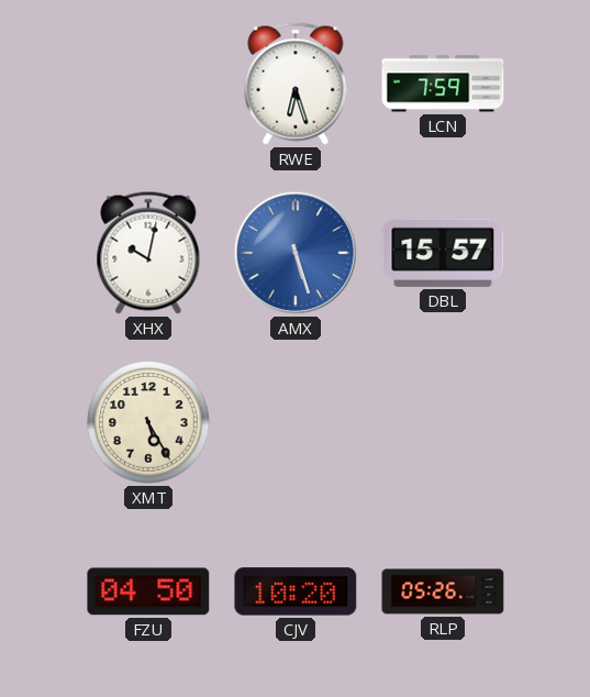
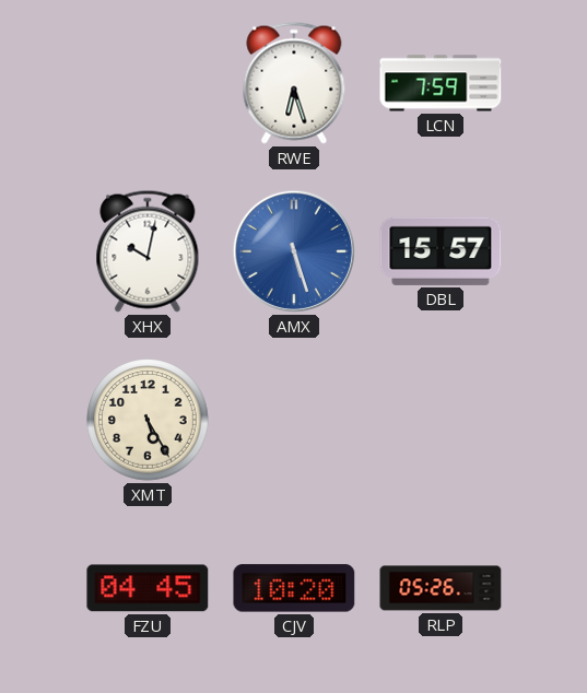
FZU: 04:50 -> 04:45 (148, 588)
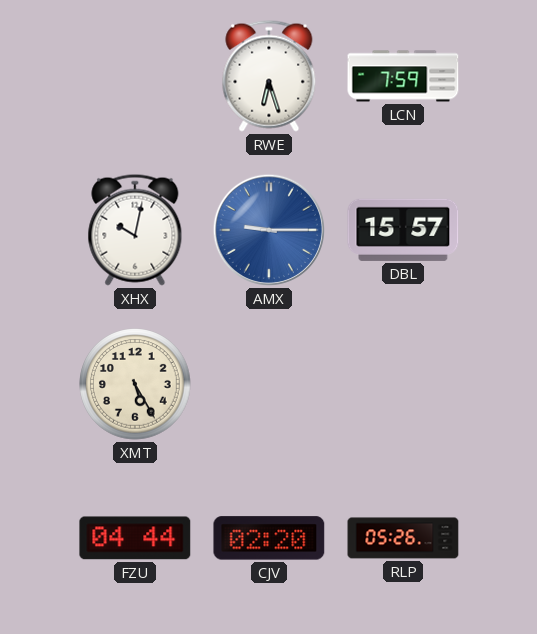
AMX: 5:27 -> 9:15 (269, 230)
FZU: 04:45 -> 04:44 (135, 538)
CJV: 10:20 -> 02:20 (269, 538)
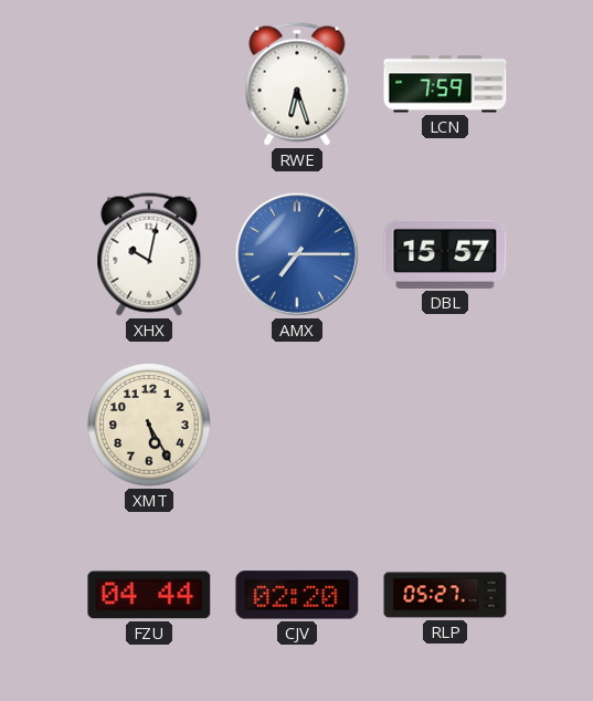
AMX: 9:15 -> 7:15 (297, 254)
RLP: 05:26 -> 05:27 (445, 595)
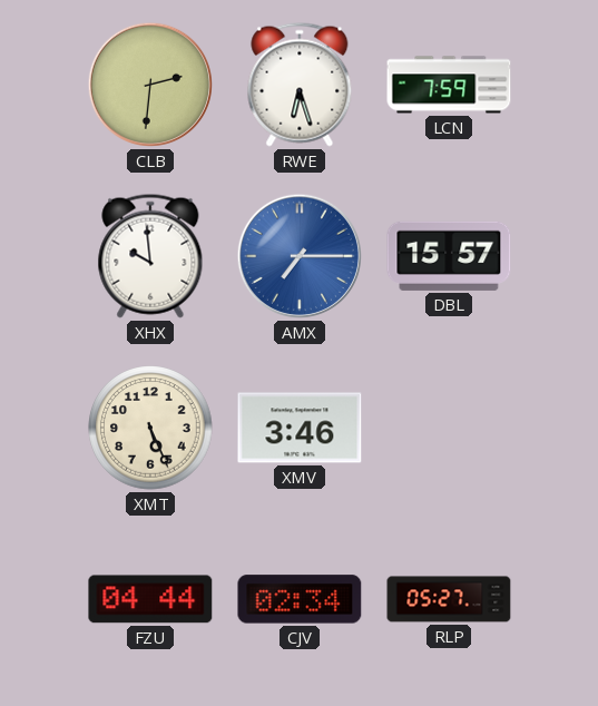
CLB: none -> 2:31 (150, 85)
XHX: 10:02 -> 9:59 (150, 256)
XMT: 5:25 -> 5:26 (150, 428)
XMV: none -> 3:46 (300, 428)
CJV: 02:20 -> 02:34 (300, 599)
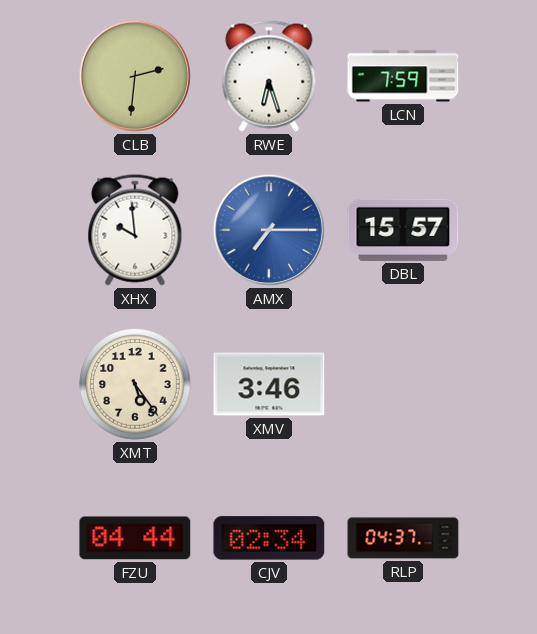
XMT: 5:26 -> 5:24 (135, 384)
RLP: 05:27 -> 04:37 (403, 538)
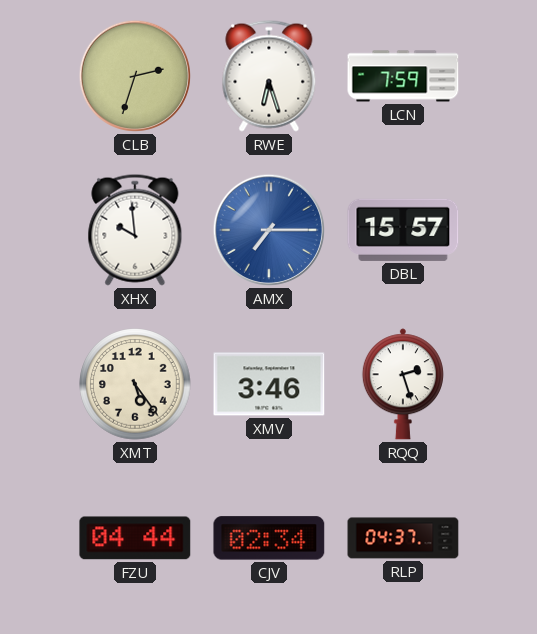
CLB: 2:31 -> 2:33 (135, 76)
RQQ: none -> 2:27 (403, 384)
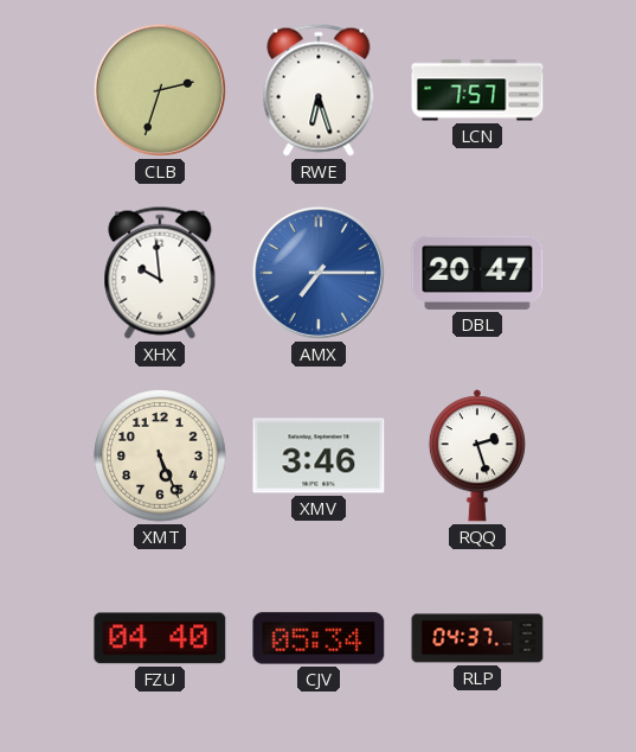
LCN: 7:59 -> 7:57 (477, 90)
DBL: 15:57 -> 20:47 (477, 273)
XMT: 5:24 -> 5:26 (160, 455)
FZU: 04:44 -> 04:40 (160, 638)
CJV: 02:34 -> 05:34 (319, 638)
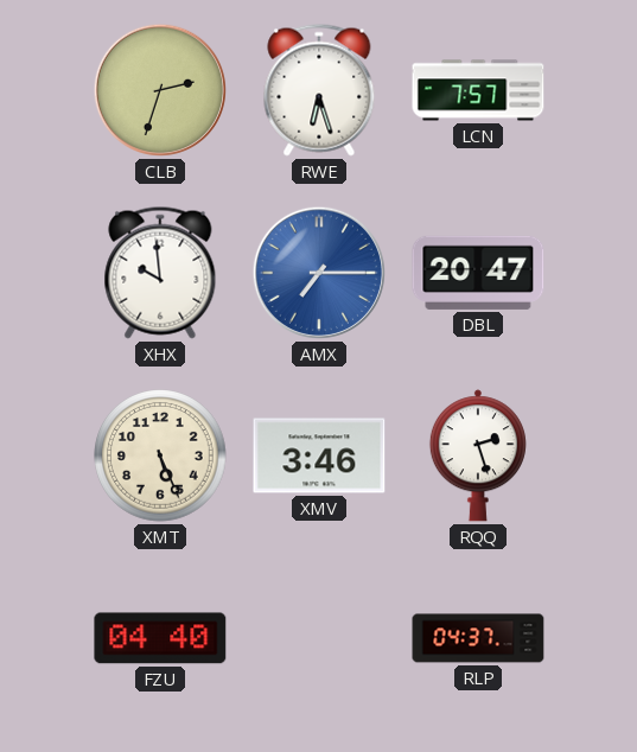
CJV: 05:34 -> none (319, 638)
